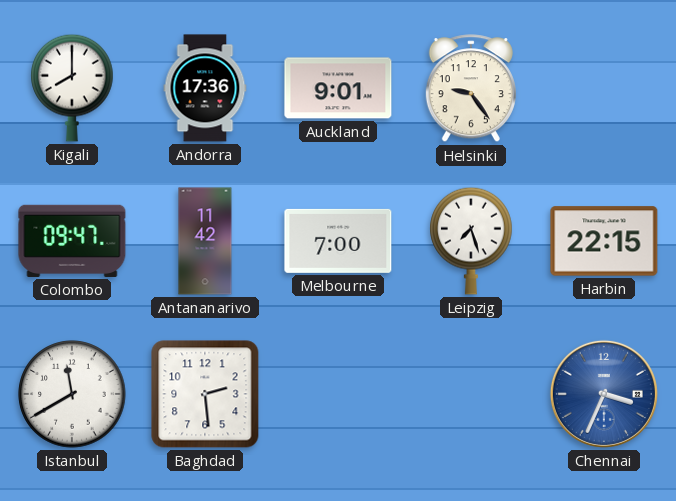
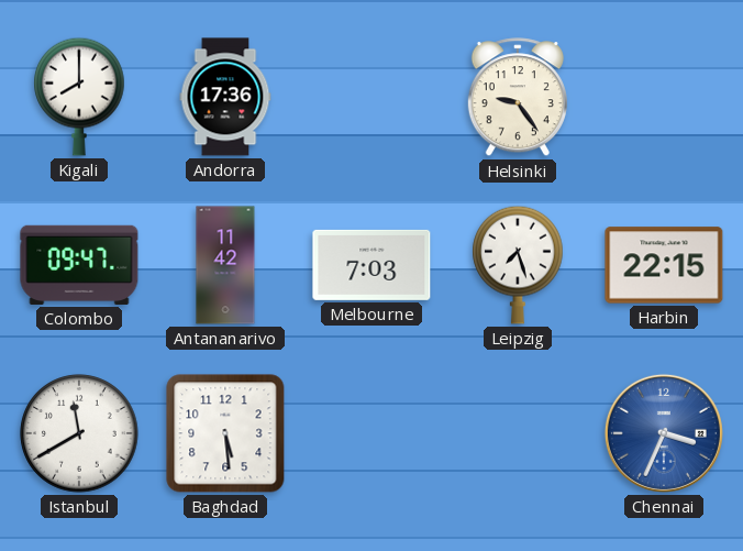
Auckland: 9:01 -> none (338, 88)
Melbourne: 7:00 -> 7:03 (371, 265)
Baghdad: 2:29 -> 5:29 (225, 433)
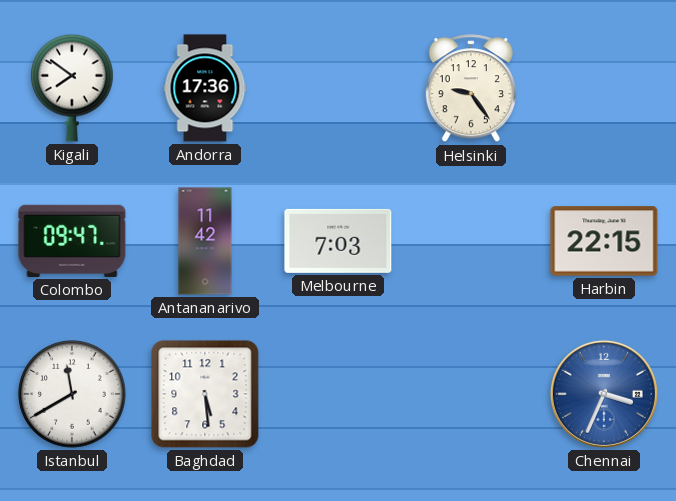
Kigali: 8:00 -> 7:51 (72, 88)
Leipzig: 7:27 -> none (518, 265)
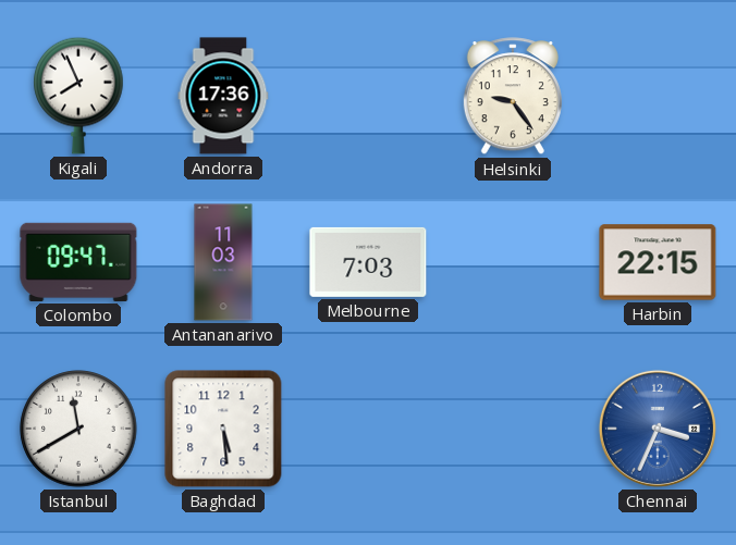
Kigali: 7:51 -> 7:56 (78, 96)
Antananarivo: 11:42 -> 11:03 (223, 262)
